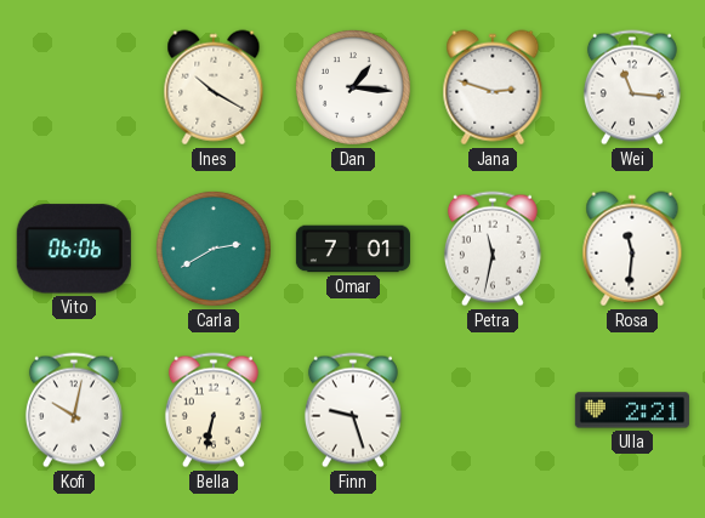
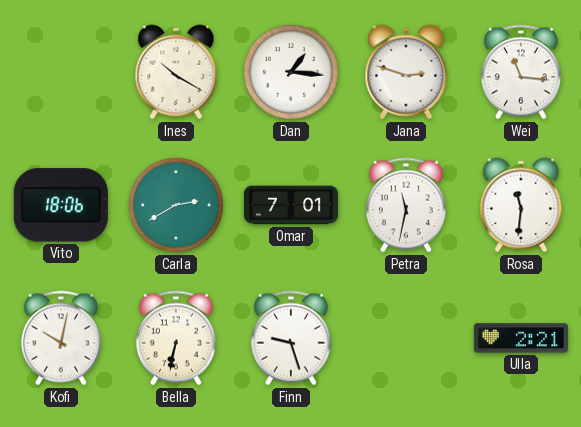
Vito: 06:06 -> 18:06 (61, 205)
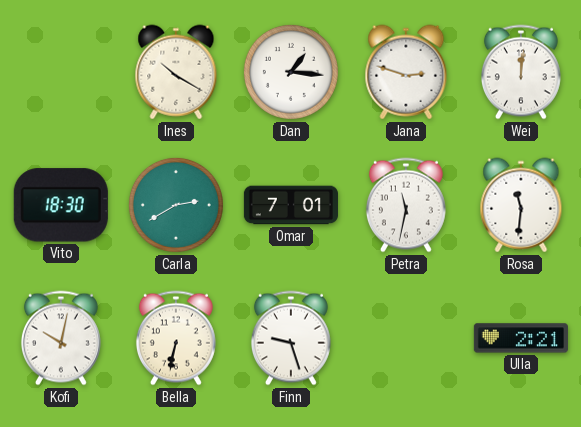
Wei: 11:16 -> 12:01 (521, 72)
Vito: 18:06 -> 18:30 (61, 205)
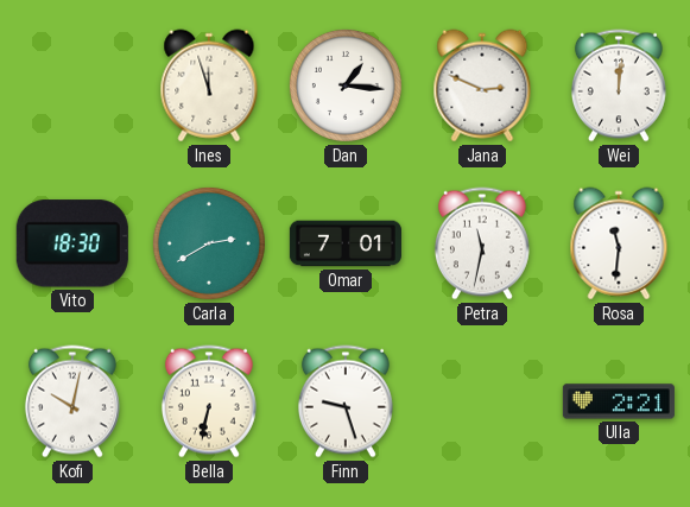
Ines: 10:20 -> 11:57 (209, 85)
Jana: 2:48 -> 2:49 (482, 85)
